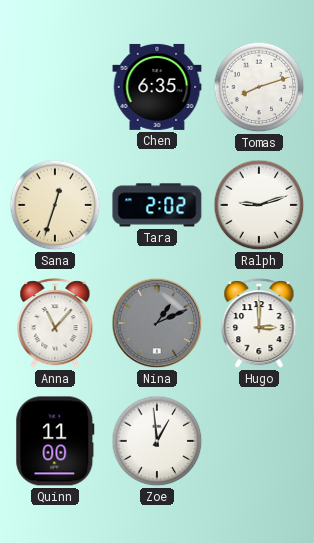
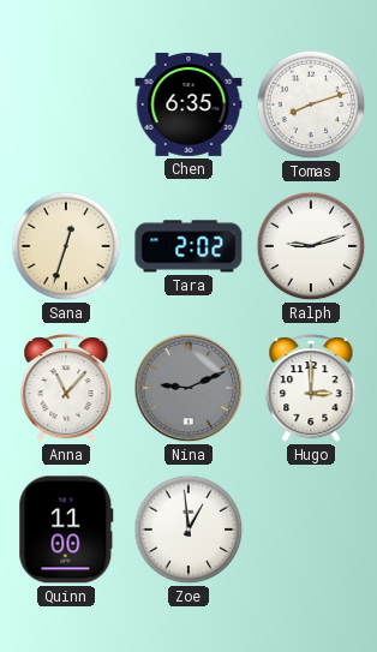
Nina: 1:11 -> 9:11 (188, 388)
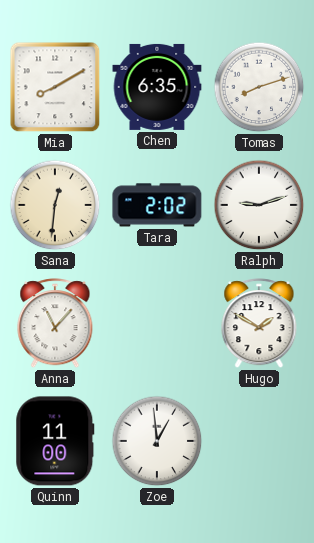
Mia: none -> 8:10 (55, 87)
Sana: 12:33 -> 12:31 (55, 205)
Nina: 9:11 -> none (188, 388)
Hugo: 3:00 -> 1:50 (259, 324)
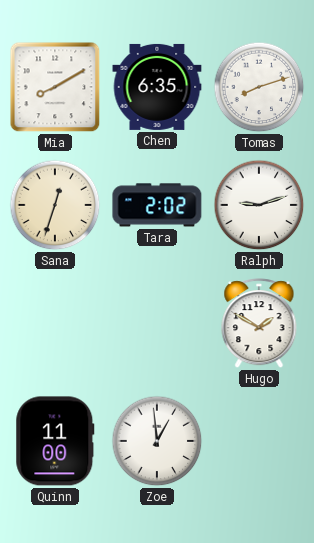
Sana: 12:31 -> 12:33 (55, 205)
Anna: 11:07 -> none (55, 324)
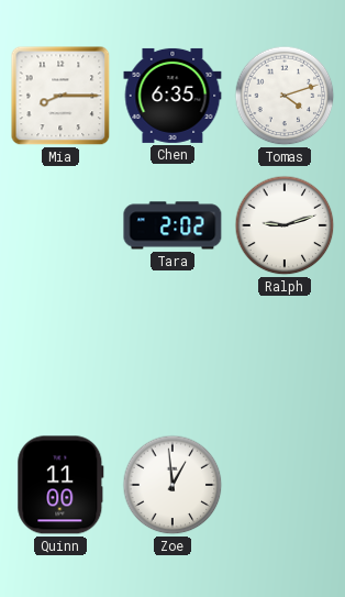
Mia: 8:10 -> 8:15 (60, 96)
Tomas: 8:12 -> 4:12 (285, 96)
Sana: 12:33 -> none (55, 205)
Hugo: 1:50 -> none (259, 324)
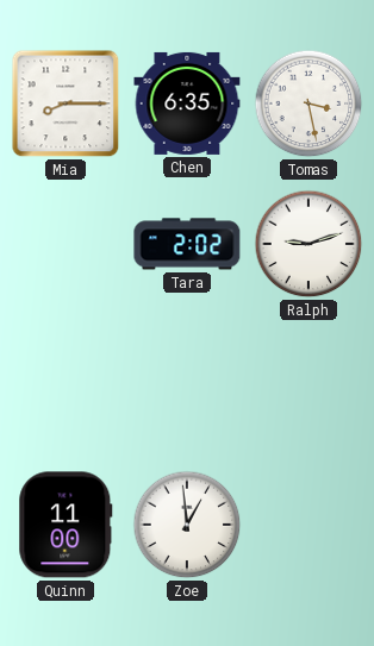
Tomas: 4:12 -> 3:28 (308, 104)
